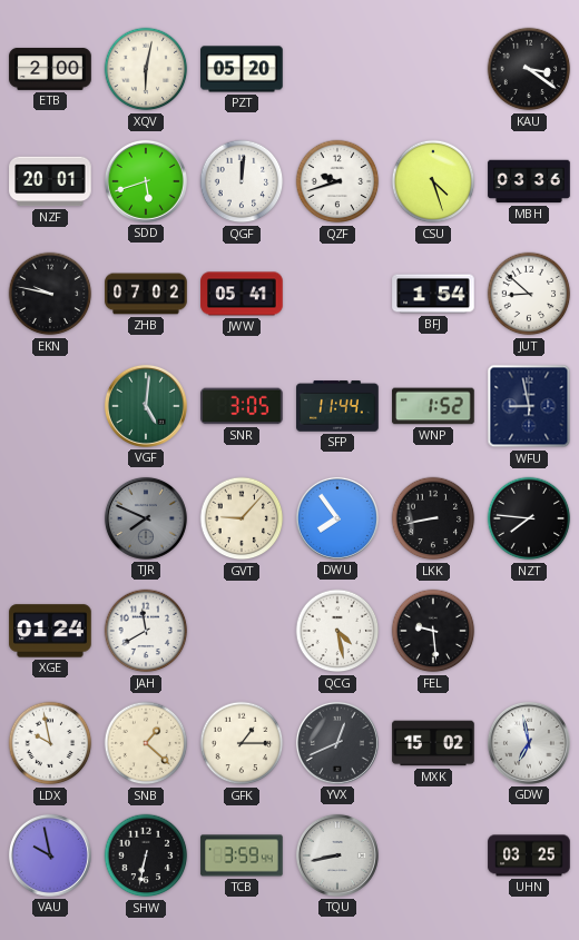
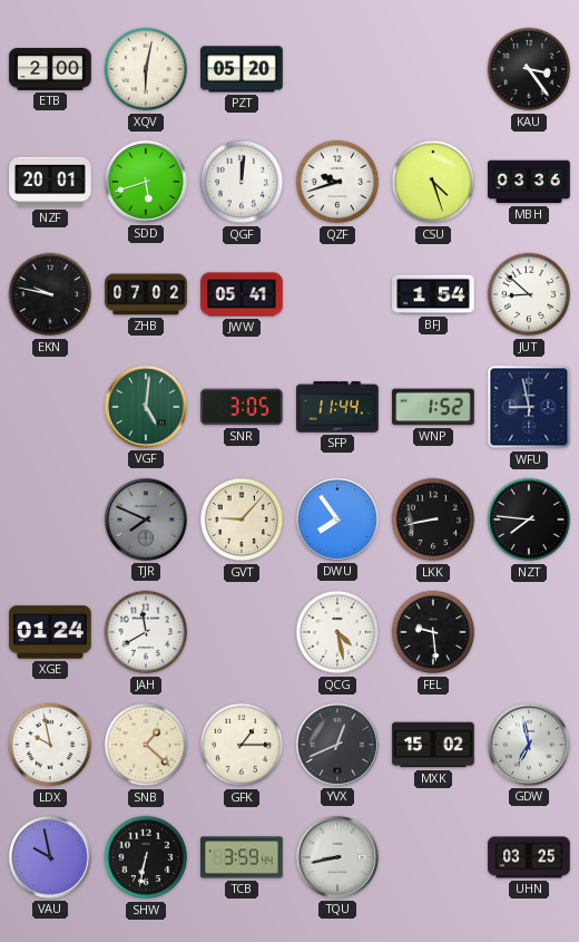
KAU: 3:21 -> 3:24 (529, 69)
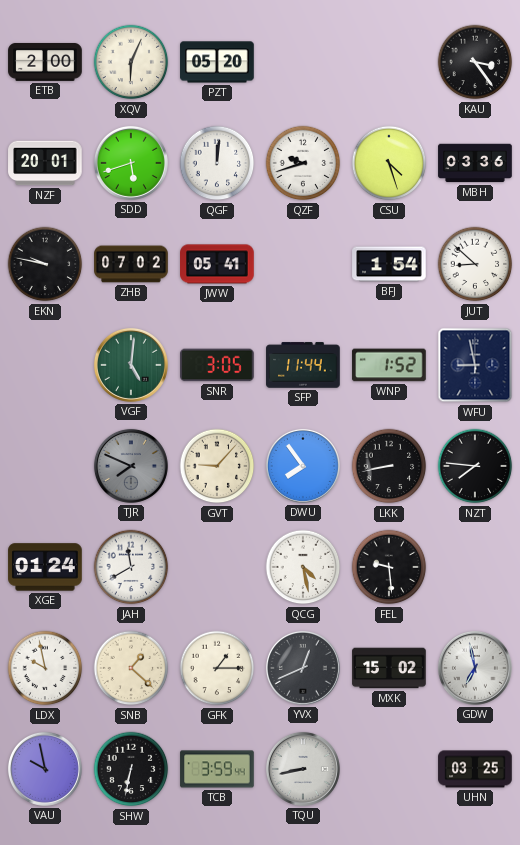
XQV: 6:02 -> 6:04 (131, 62)
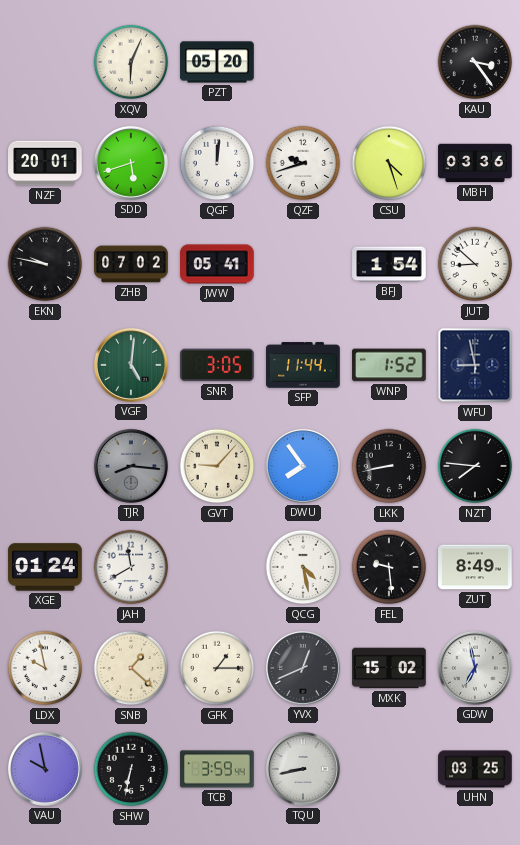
ETB: 2:00 -> none (45, 62)
TJR: 7:49 -> 8:16 (131, 466)
ZUT: none -> 8:49 (475, 567)
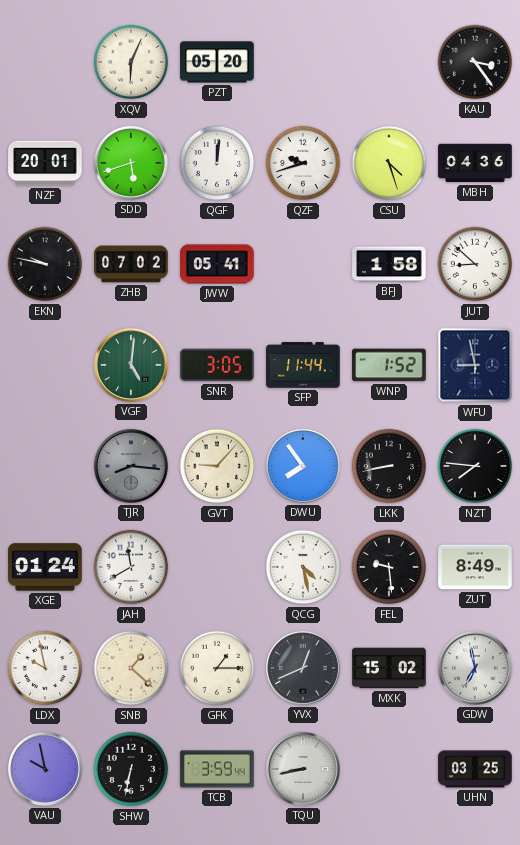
MBH: 03:36 -> 04:36 (475, 163)
BFJ: 1:54 -> 1:58 (389, 264)
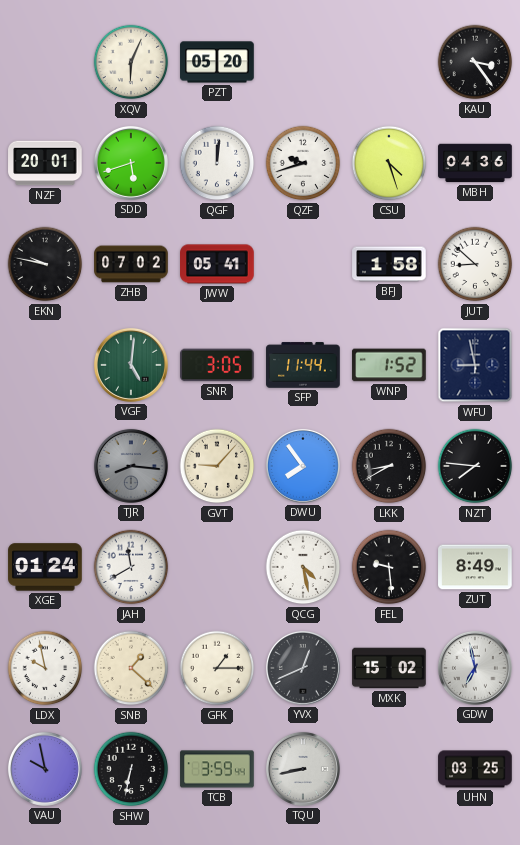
LKK: 8:43 -> 8:40 (389, 466)
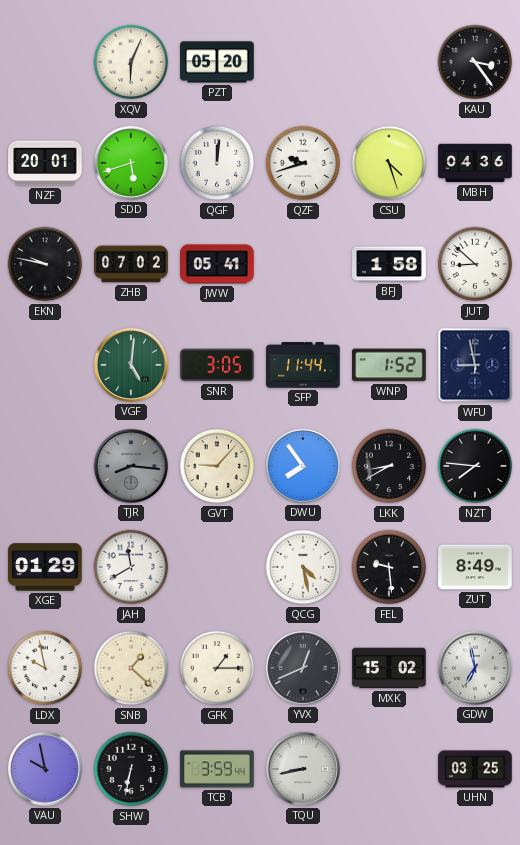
XGE: 01:24 -> 01:29 (45, 567)
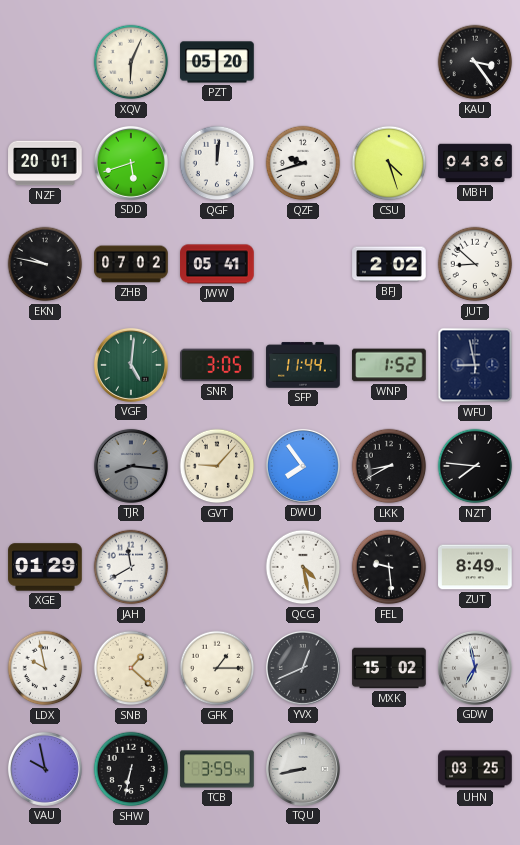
BFJ: 1:58 -> 2:02 (389, 264)
